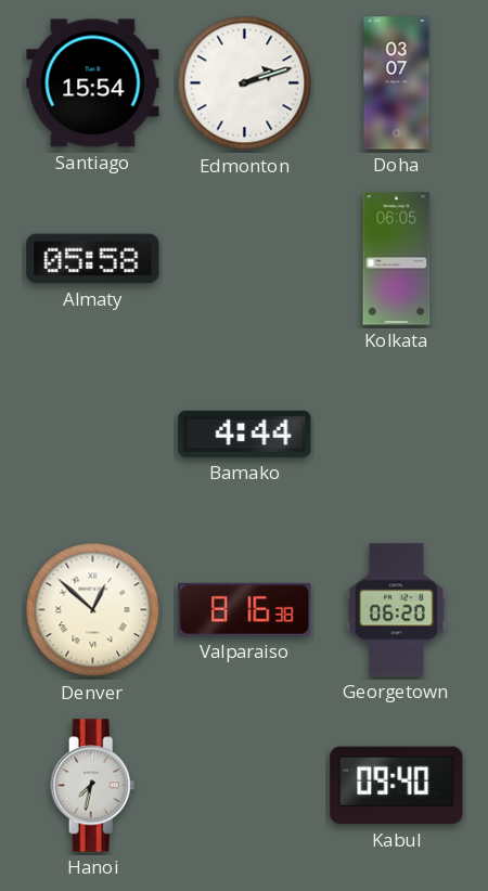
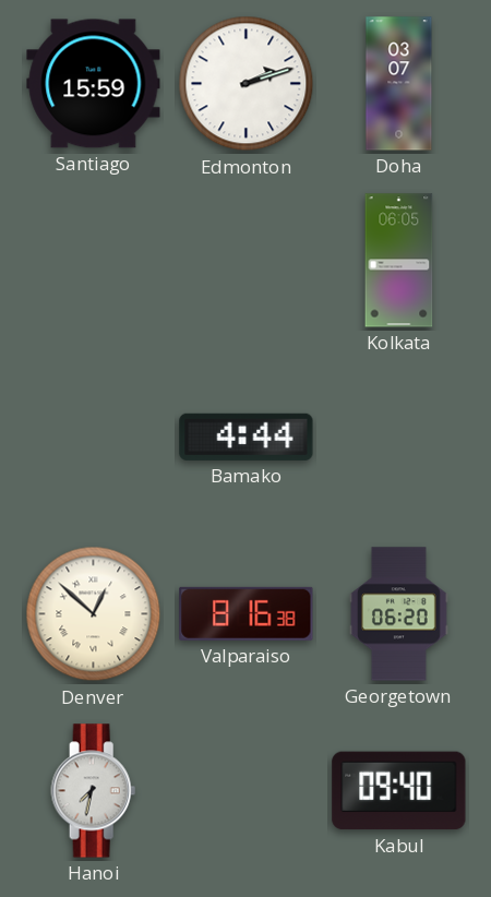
Santiago: 15:54 -> 15:59 (94, 84)
Almaty: 05:58 -> none (93, 259)
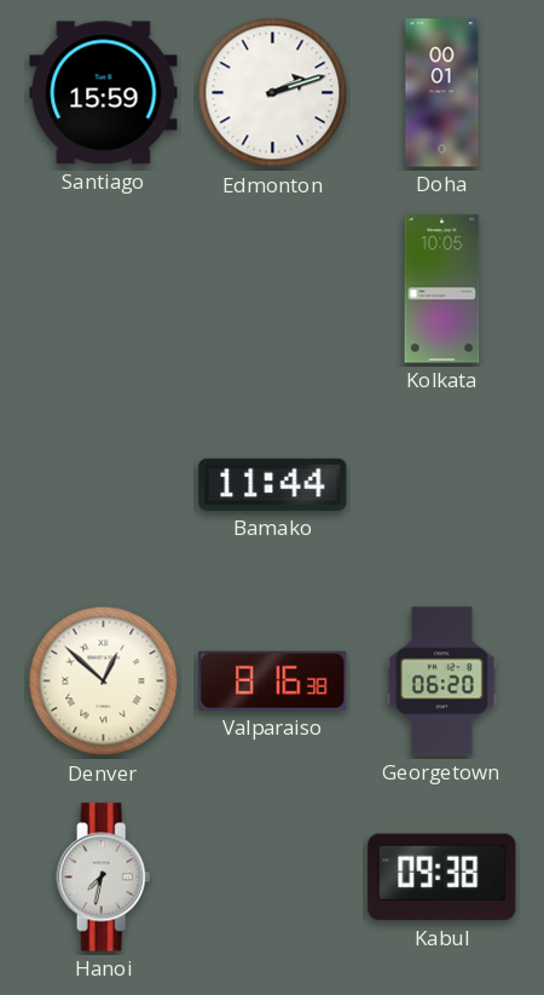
Doha: 03:07 -> 00:01 (442, 93)
Kolkata: 06:05 -> 10:05 (442, 289)
Bamako: 4:44 -> 11:44 (273, 484)
Kabul: 09:40 -> 09:38 (442, 878)
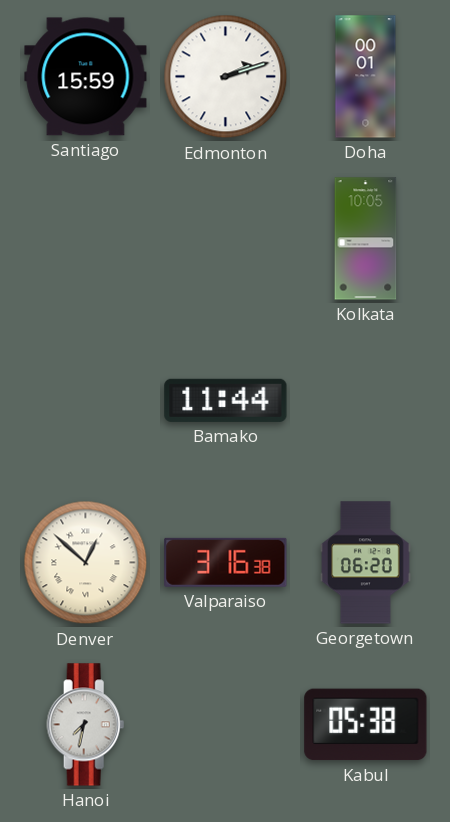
Valparaiso: 8:16 -> 3:16 (226, 562)
Kabul: 09:38 -> 05:38 (366, 725)
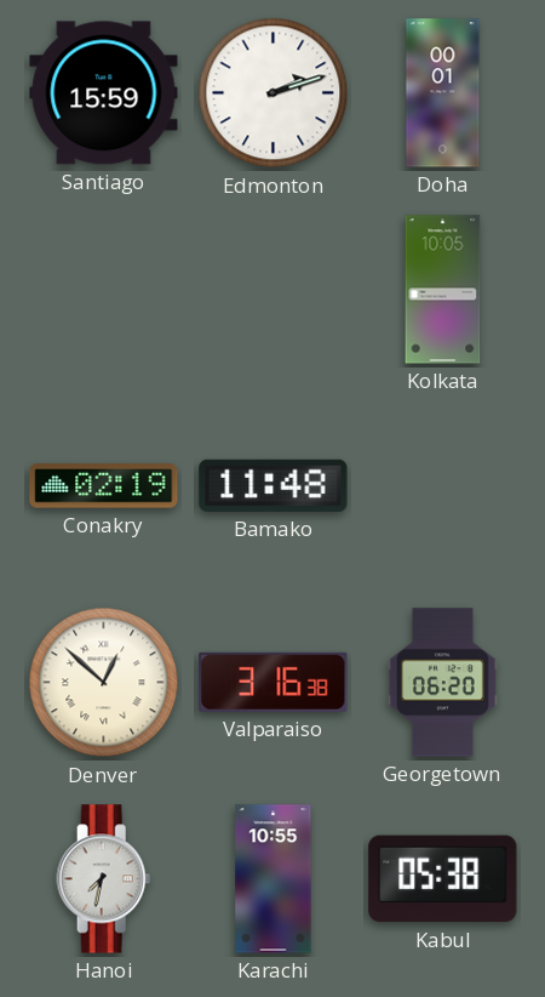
Conakry: none -> 02:19 (104, 486)
Bamako: 11:44 -> 11:48 (274, 485)
Karachi: none -> 10:55 (274, 879)
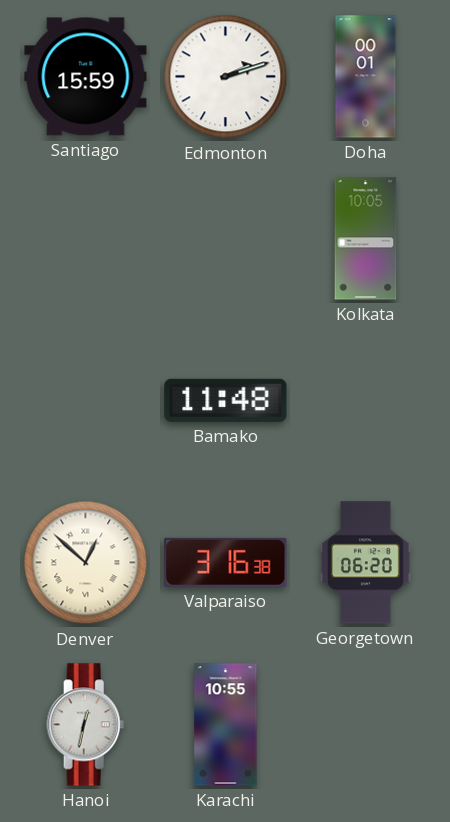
Conakry: 02:19 -> none (104, 486)
Hanoi: 7:32 -> 12:32 (86, 725)
Kabul: 05:38 -> none (443, 879)
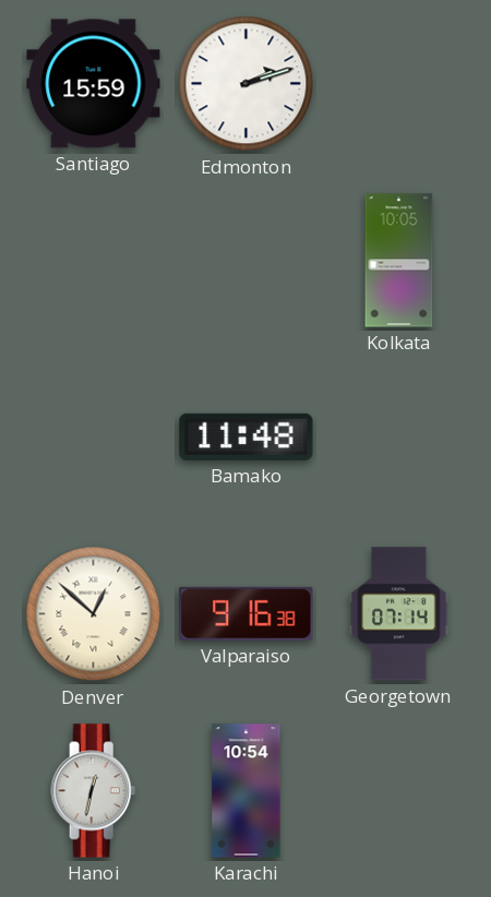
Doha: 00:01 -> none (366, 77)
Valparaiso: 3:16 -> 9:16 (247, 613)
Georgetown: 06:20 -> 07:14 (398, 614)
Karachi: 10:55 -> 10:54 (247, 791)
